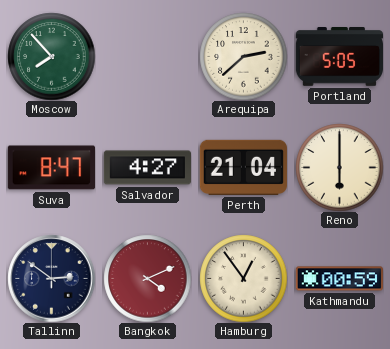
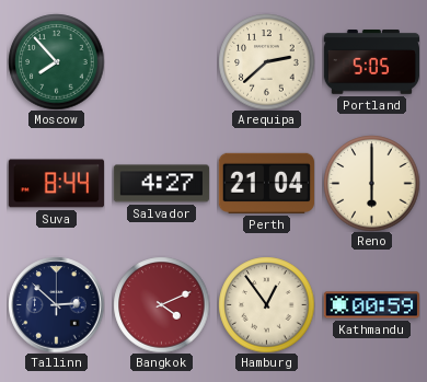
Suva: 8:47 -> 8:44 (56, 184)
Tallinn: 2:51 -> 2:52 (56, 304)
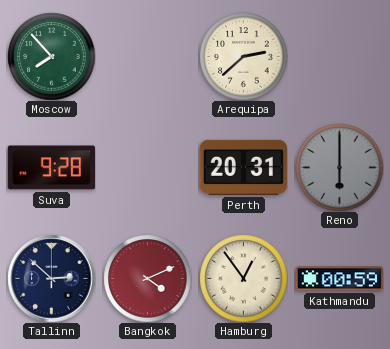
Portland: 5:05 -> none (371, 62)
Suva: 8:44 -> 9:28 (51, 168)
Salvador: 4:27 -> none (161, 184)
Perth: 21:04 -> 20:31 (243, 167)
Reno dial: cream -> grey (339, 167)
